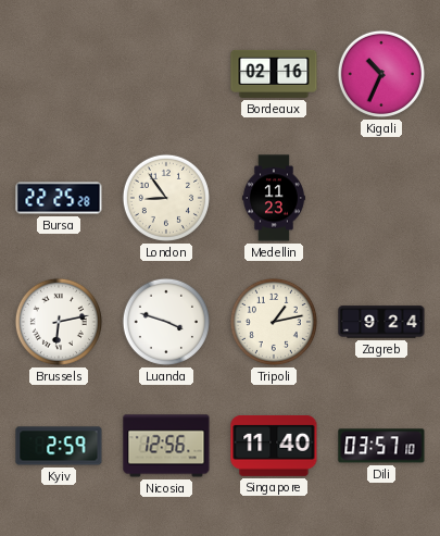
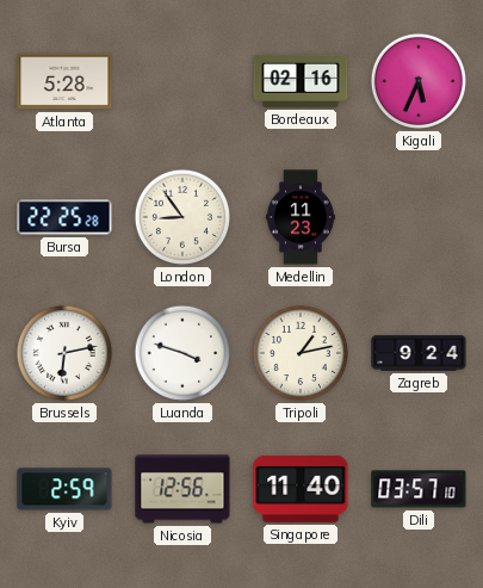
Atlanta: none -> 5:28 (64, 81)
Kigali: 10:34 -> 5:34 (419, 81)
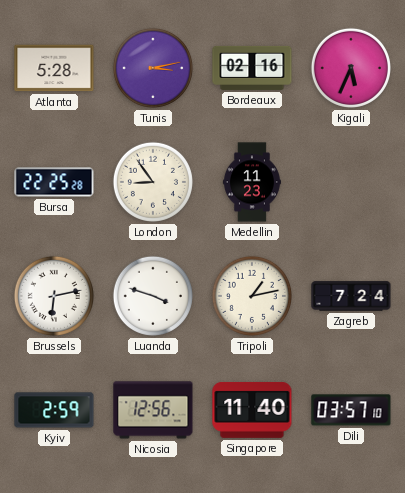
Tunis: none -> 3:13 (153, 68)
Zagreb: 9:24 -> 7:24 (351, 296)
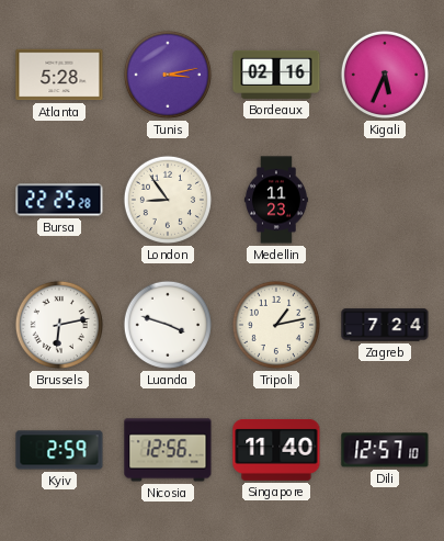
Dili: 03:57 -> 12:57 (385, 450)
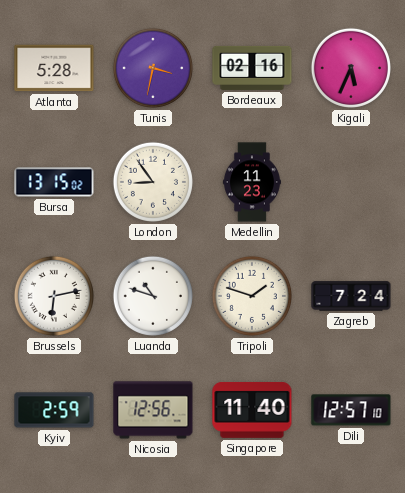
Tunis: 3:13 -> 3:32 (153, 68)
Bursa: 22:25 -> 13:15 (54, 182)
Luanda: 3:48 -> 10:48 (153, 296)
Tripoli: 1:13 -> 1:48 (252, 296)
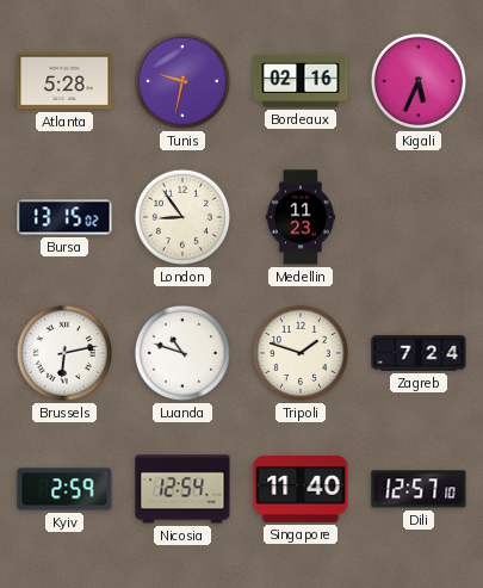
Tunis: 3:32 -> 9:32 (182, 81)
Nicosia: 12:56 -> 12:54 (182, 489)
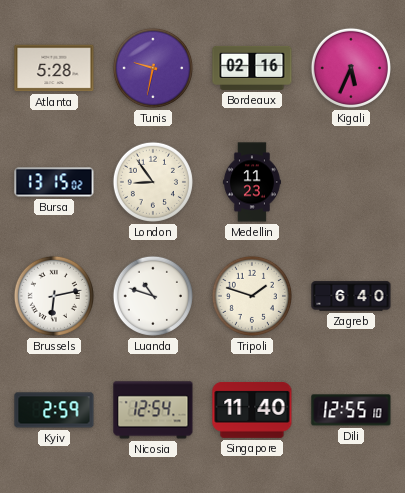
Zagreb: 7:24 -> 6:40 (351, 296)
Dili: 12:57 -> 12:55 (351, 410)
